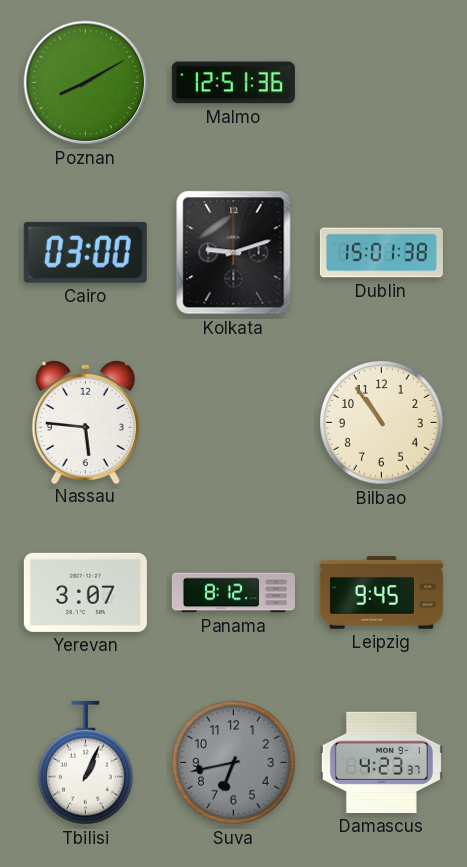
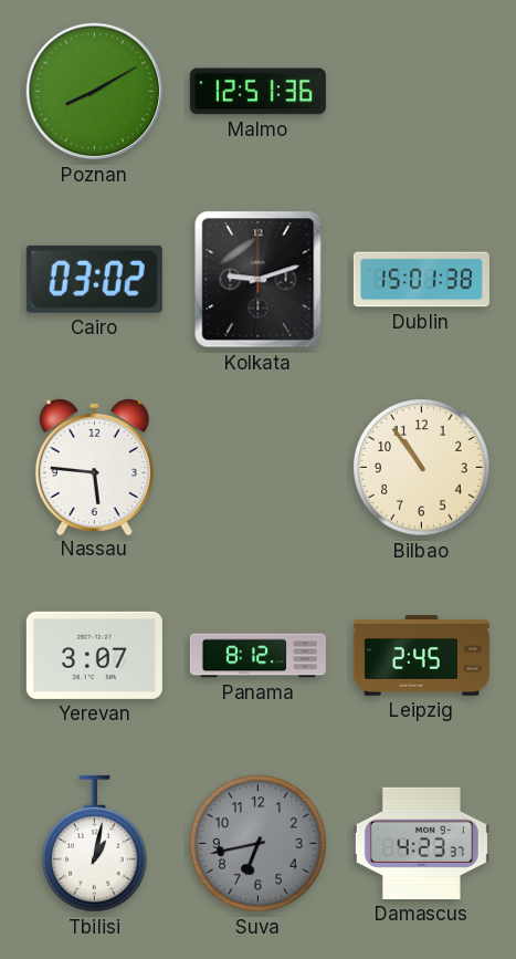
Cairo: 03:00 -> 03:02 (94, 279)
Leipzig: 9:45 -> 2:45 (421, 656)
Tbilisi: 1:04 -> 1:02 (95, 844)
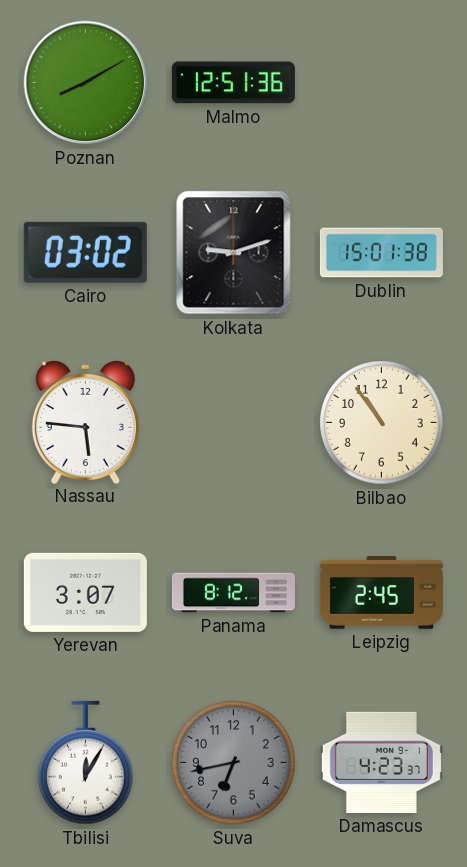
Tbilisi: 1:02 -> 12:05 (86, 763)
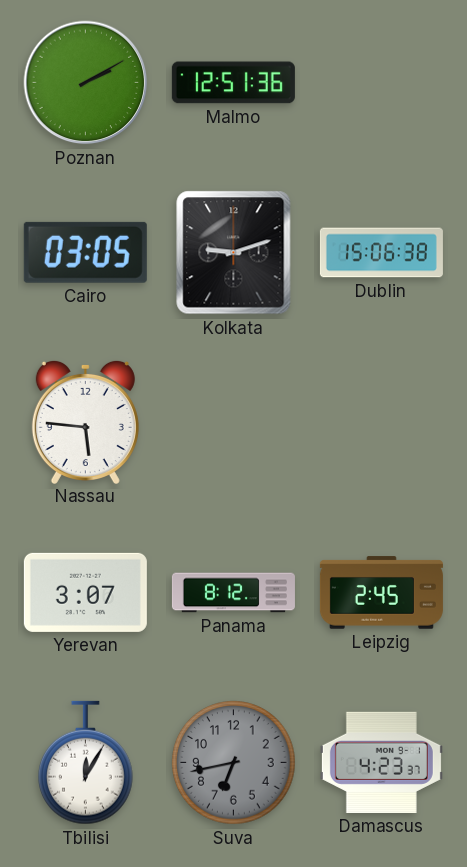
Poznan: 8:10 -> 2:10 (86, 83)
Cairo: 03:02 -> 03:05 (85, 252)
Dublin: 15:01 -> 15:06 (381, 253)
Bilbao: 10:54 -> none (382, 423)
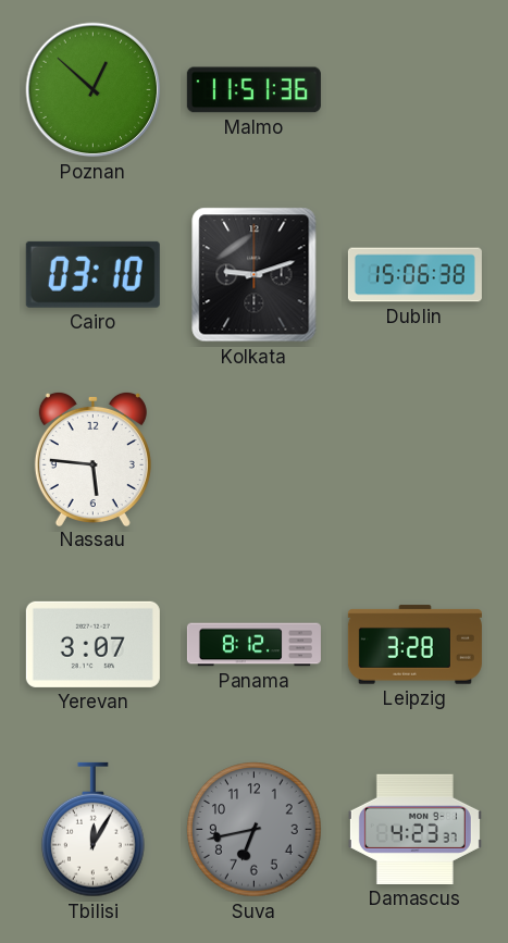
Poznan: 2:10 -> 12:52 (94, 90)
Malmo: 12:51 -> 11:51 (253, 90)
Cairo: 03:05 -> 03:10 (92, 274)
Leipzig: 2:45 -> 3:28 (414, 645)
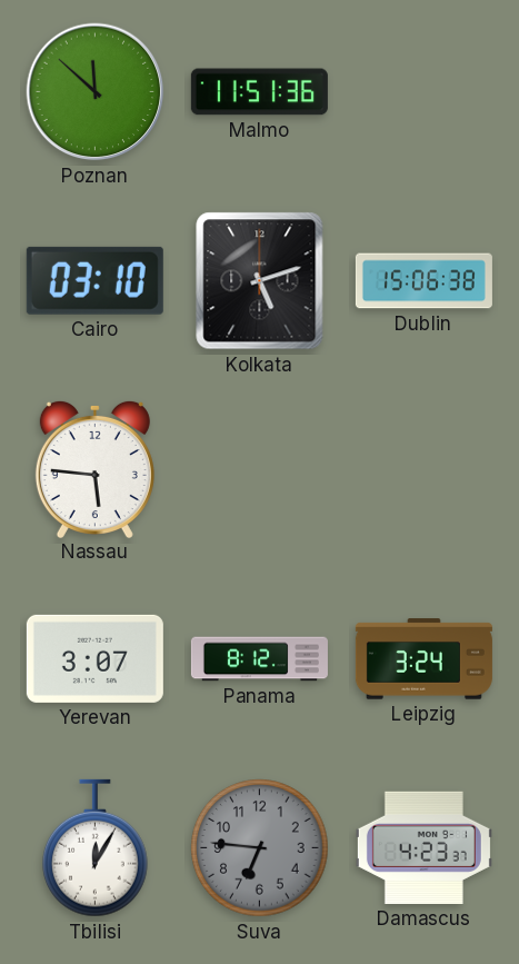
Poznan: 12:52 -> 11:52 (96, 92)
Kolkata: 9:12 -> 5:12 (260, 281)
Leipzig: 3:28 -> 3:24 (423, 659)
Suva: 6:43 -> 6:46 (260, 848)
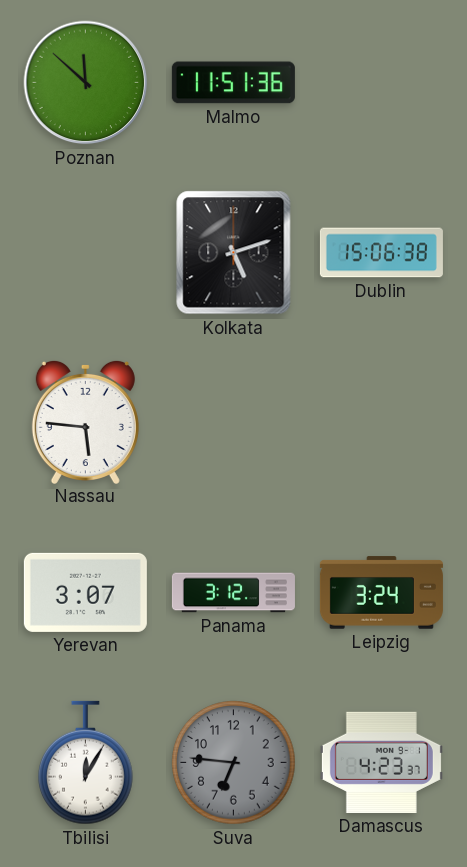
Cairo: 03:10 -> none (94, 280)
Panama: 8:12 -> 3:12 (233, 593)
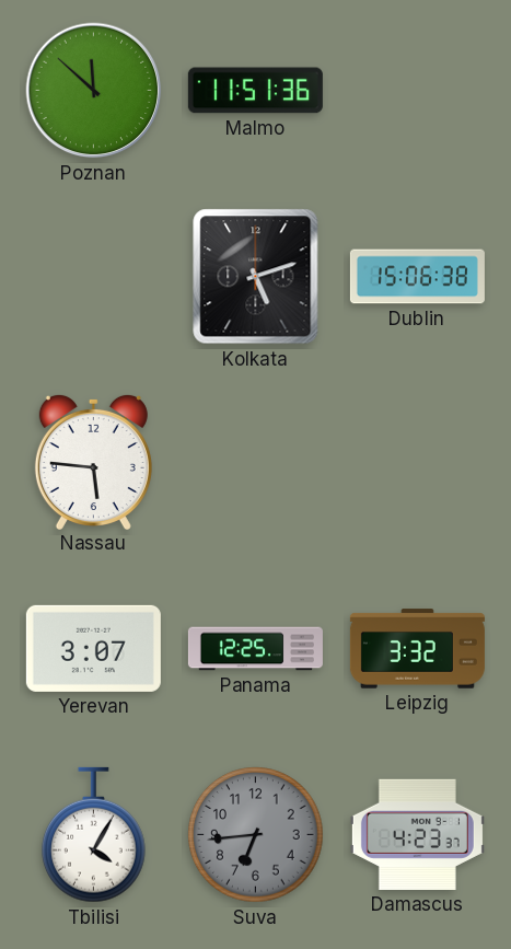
Panama: 3:12 -> 12:25 (255, 649)
Leipzig: 3:24 -> 3:32 (417, 649)
Tbilisi: 12:05 -> 4:05 (94, 835)
Suva: 6:46 -> 6:44 (256, 835)
